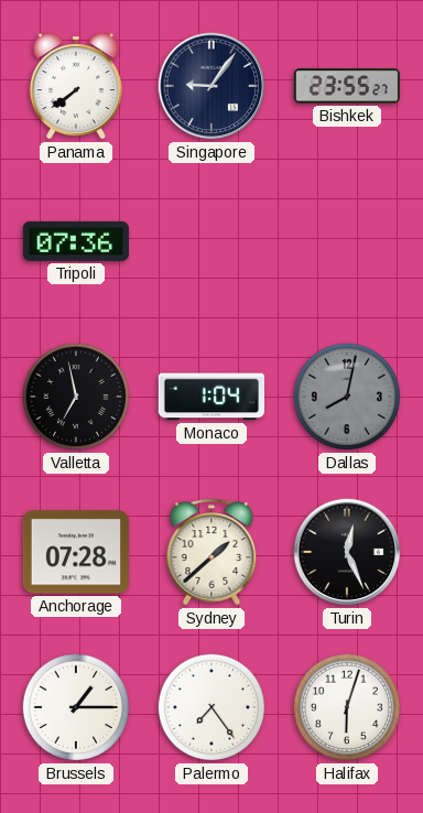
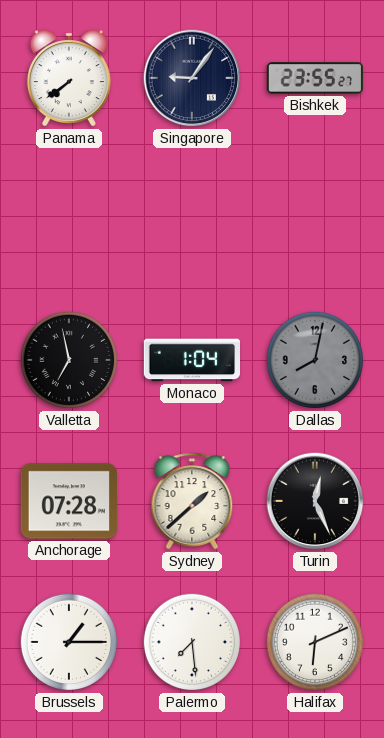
Tripoli: 07:36 -> none (76, 241)
Palermo: 7:24 -> 7:29 (192, 642)
Halifax: 6:03 -> 6:11 (315, 642)
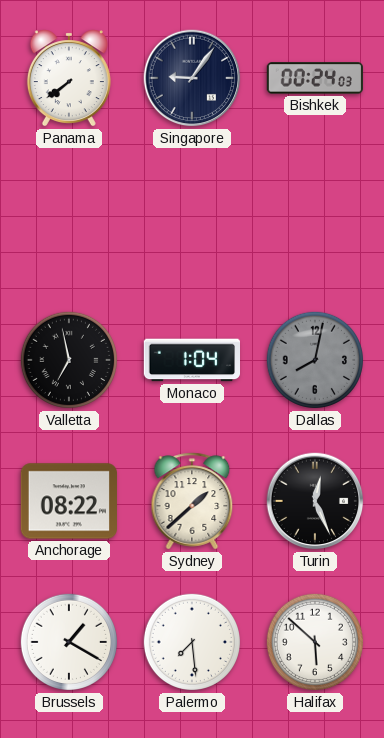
Bishkek: 23:55 -> 00:24 (314, 78)
Anchorage: 07:28 -> 08:22 (69, 501)
Brussels: 1:15 -> 1:20 (69, 642)
Halifax: 6:11 -> 5:52 (315, 642)
